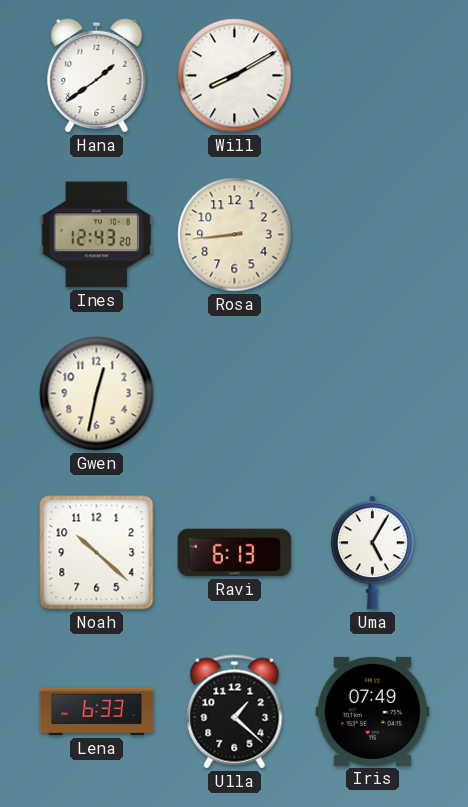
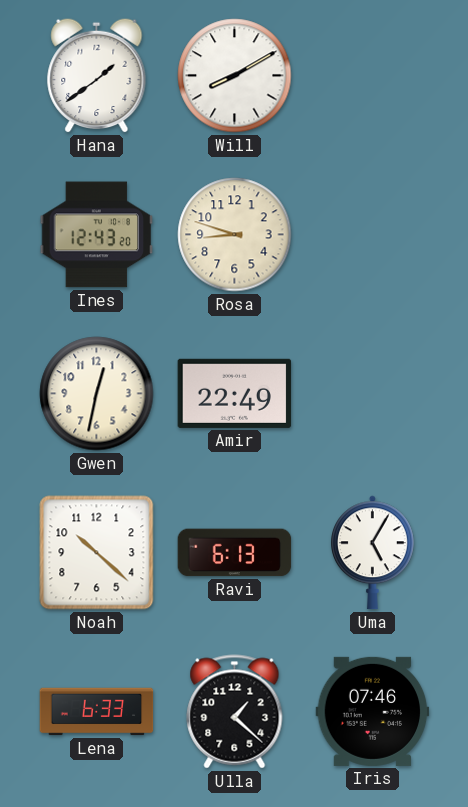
Rosa: 8:44 -> 8:48 (235, 235)
Amir: none -> 22:49 (235, 393)
Iris: 07:49 -> 07:46 (373, 711)
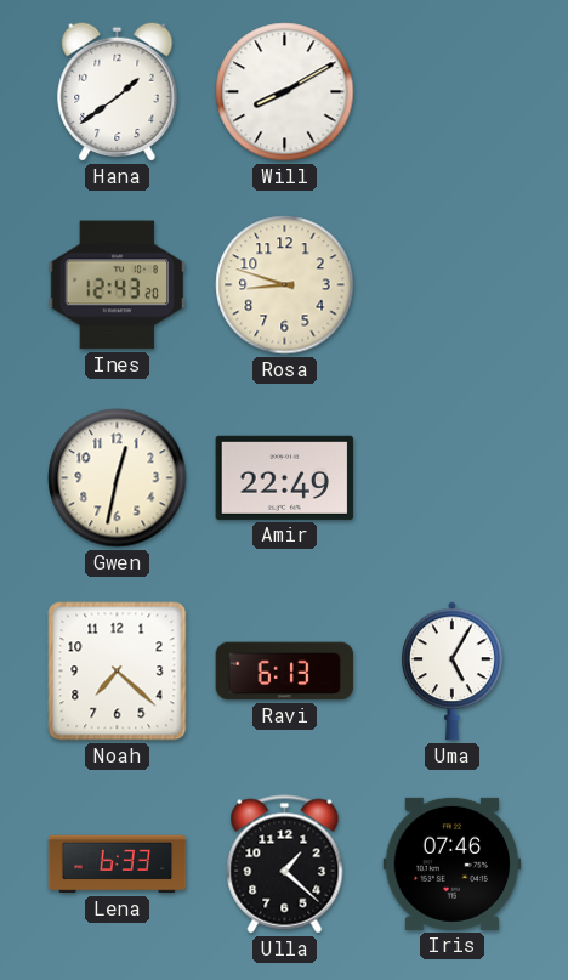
Noah: 10:22 -> 7:22 (118, 672)
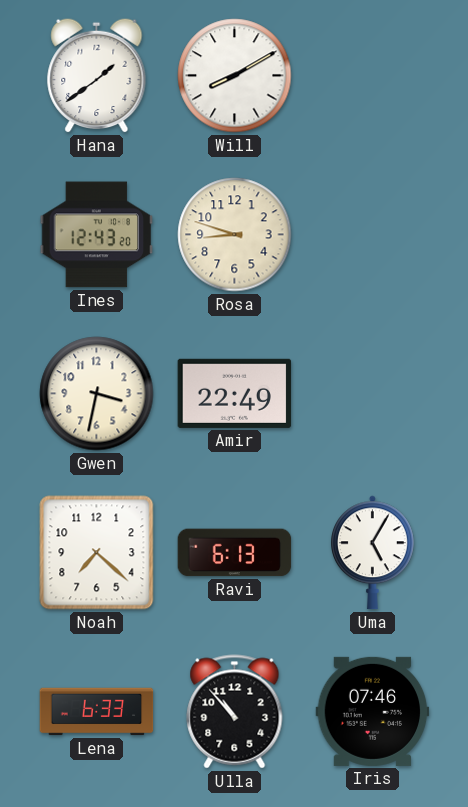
Gwen: 12:32 -> 3:32 (97, 394)
Ulla: 1:22 -> 10:53 (235, 712)
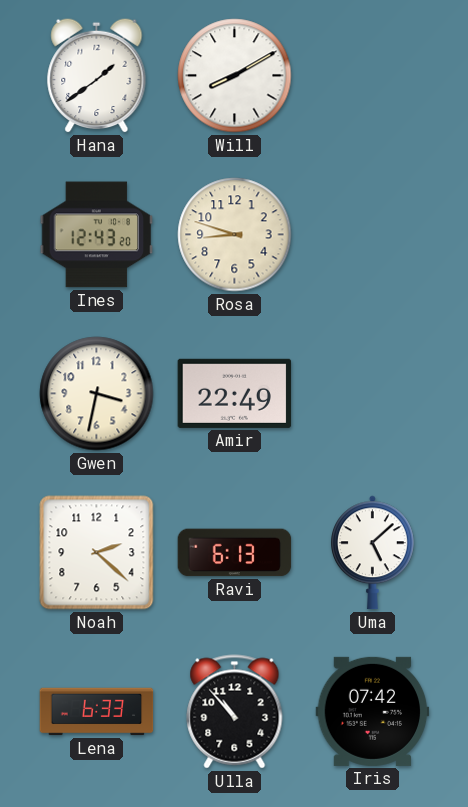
Noah: 7:22 -> 2:22 (97, 553)
Uma: 5:05 -> 5:08 (373, 553)
Iris: 07:46 -> 07:42 (373, 711)
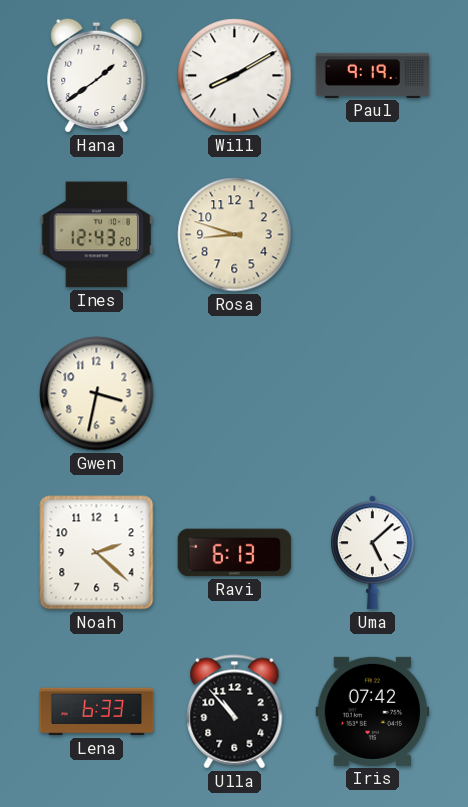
Paul: none -> 9:19 (373, 75)
Amir: 22:49 -> none (235, 393)
